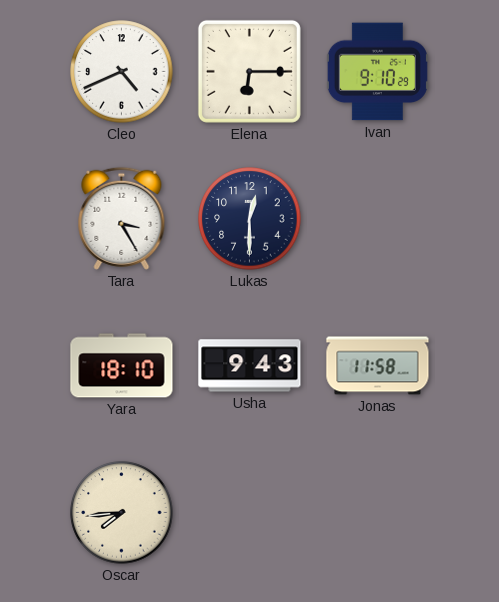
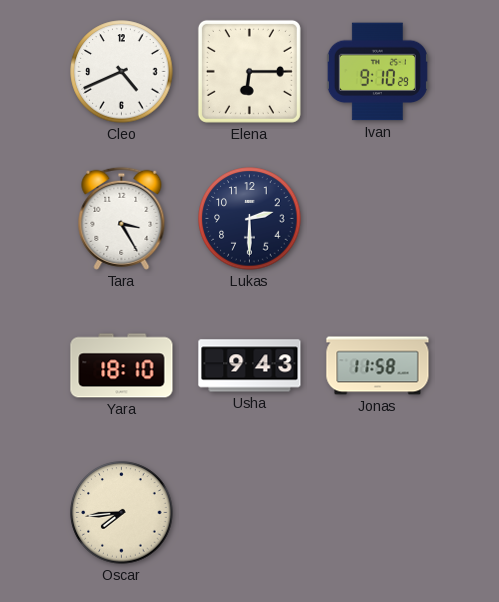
Lukas: 12:30 -> 2:30 (250, 219)
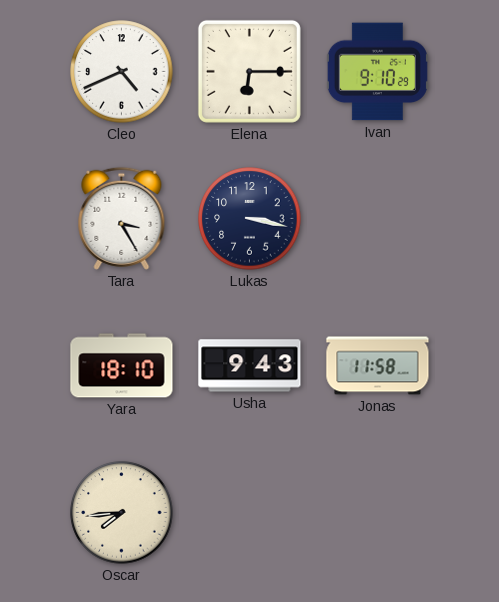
Lukas: 2:30 -> 3:17 (250, 219)
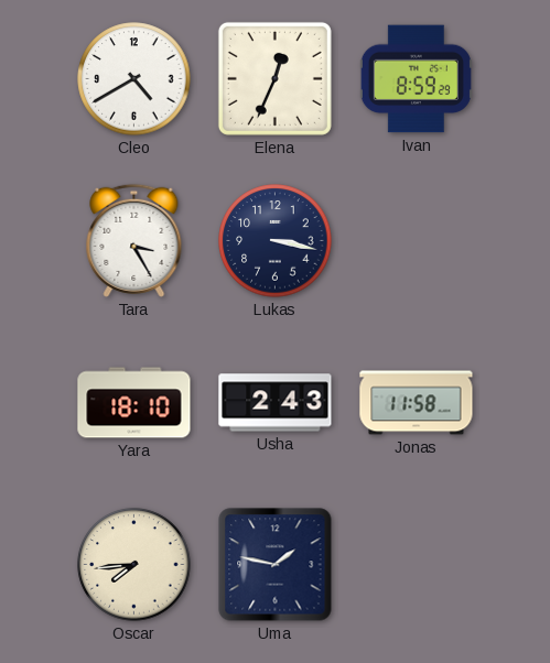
Cleo: 4:41 -> 4:40 (134, 79)
Elena: 6:15 -> 12:34 (274, 78)
Ivan: 9:10 -> 8:59 (416, 79)
Usha: 9:43 -> 2:43 (276, 403)
Uma: none -> 1:47 (276, 565)
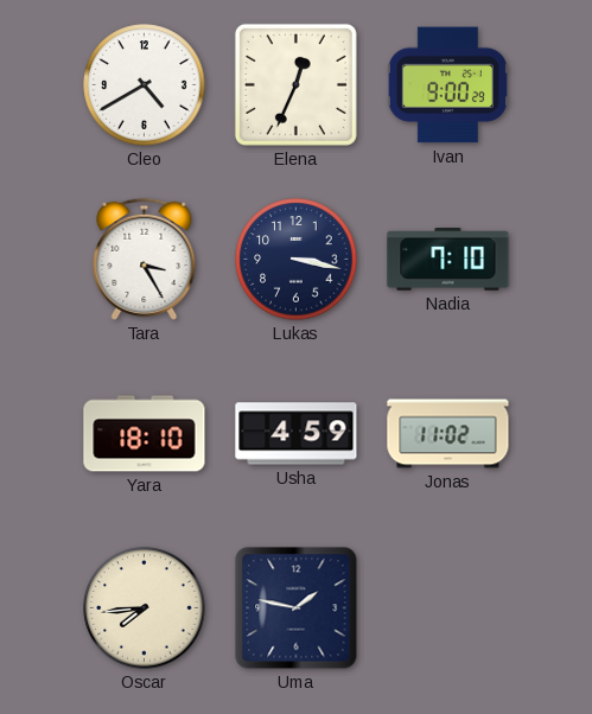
Ivan: 8:59 -> 9:00 (447, 85)
Nadia: none -> 7:10 (448, 260)
Usha: 2:43 -> 4:59 (297, 434)
Jonas: 11:58 -> 11:02 (448, 434)
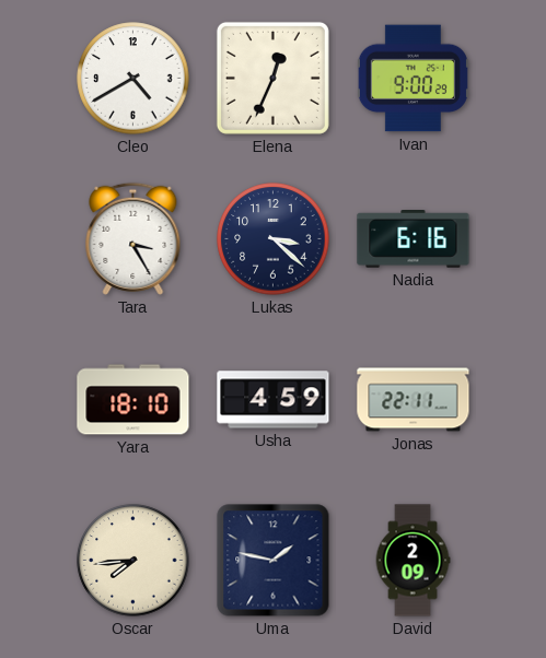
Lukas: 3:17 -> 3:22 (274, 239)
Nadia: 7:10 -> 6:16 (414, 239)
Jonas: 11:02 -> 22:11 (414, 400)
David: none -> 2:09 (413, 561)
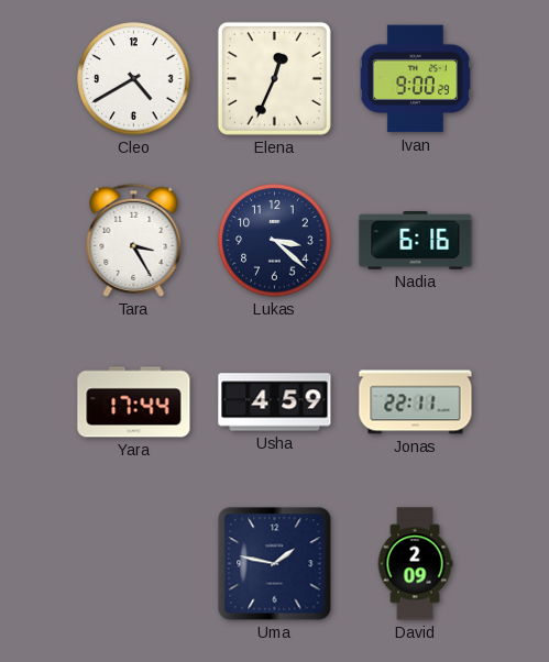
Yara: 18:10 -> 17:44 (134, 402)
Oscar: 7:44 -> none (133, 561)
